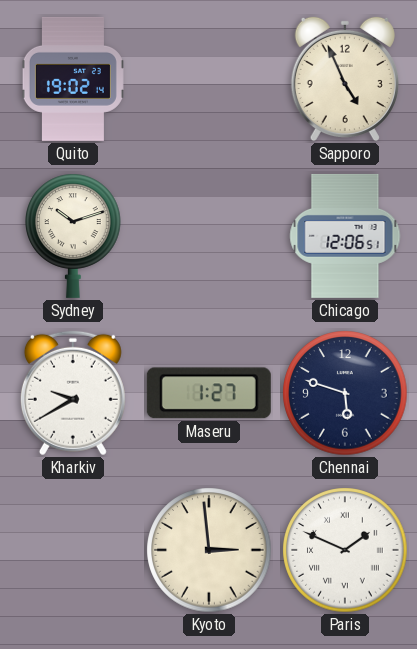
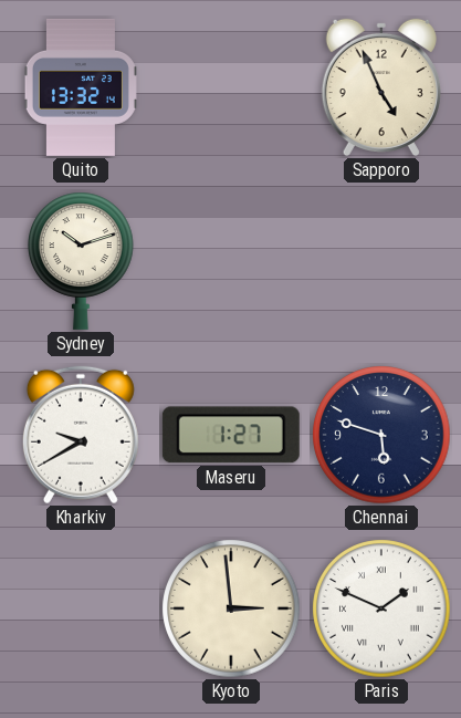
Quito: 19:02 -> 13:32 (81, 87)
Chicago: 12:06 -> none (345, 236)
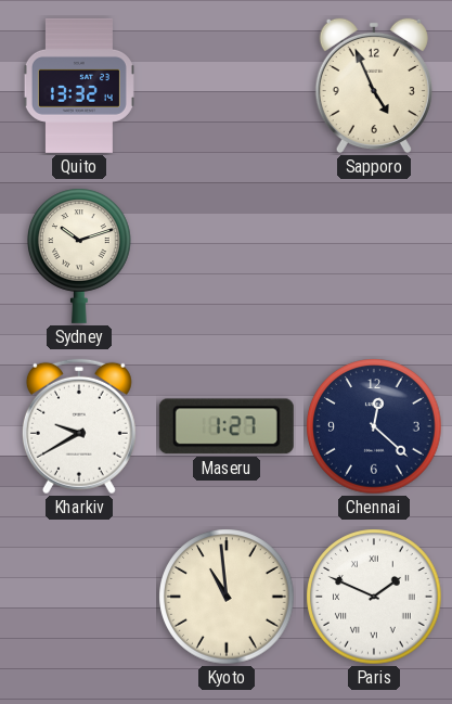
Chennai: 5:48 -> 12:22 (374, 426)
Kyoto: 2:59 -> 10:59 (227, 597)
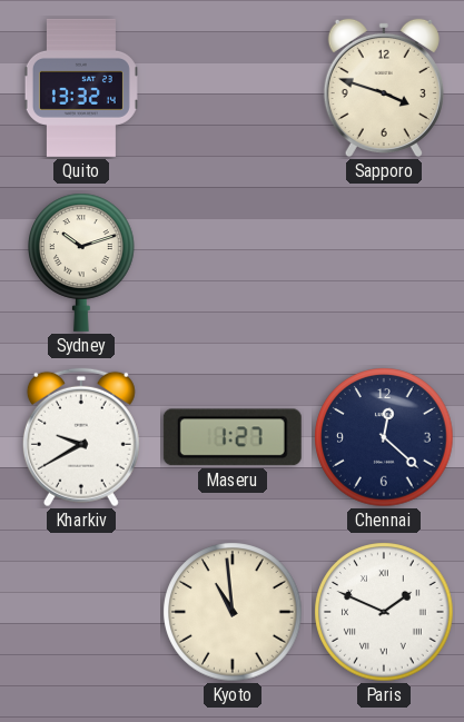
Sapporo: 4:56 -> 3:48 (384, 88)
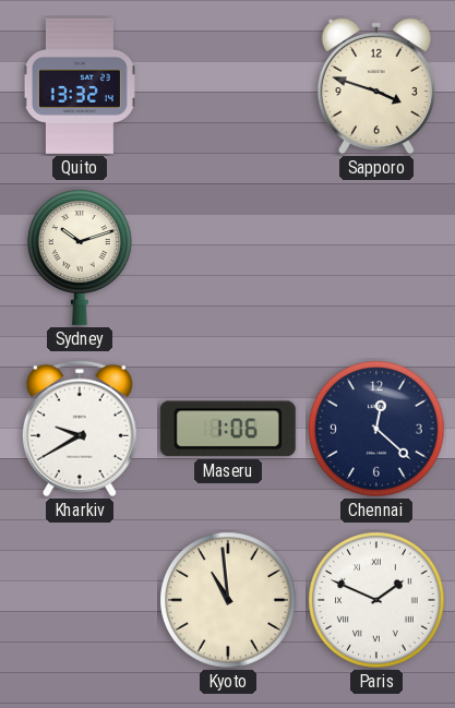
Maseru: 1:27 -> 1:06 (228, 429)
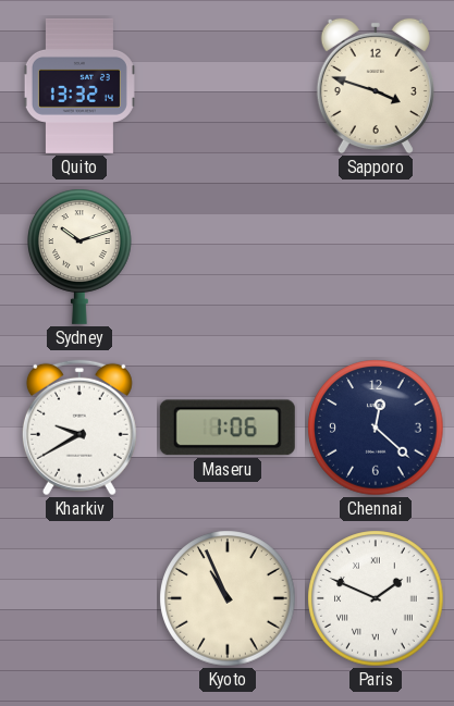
Kyoto: 10:59 -> 10:56 (228, 598)
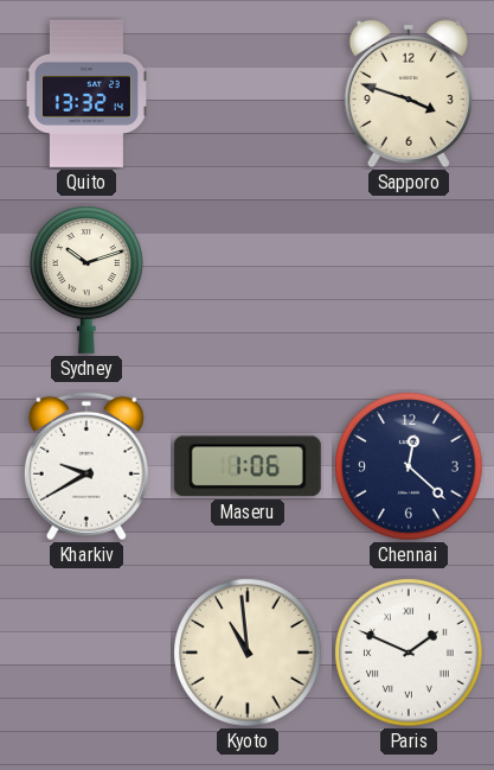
Kyoto: 10:56 -> 10:59 (248, 653)
